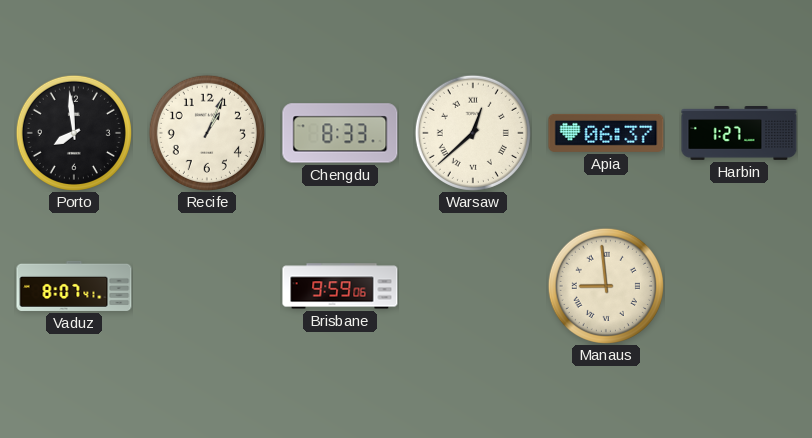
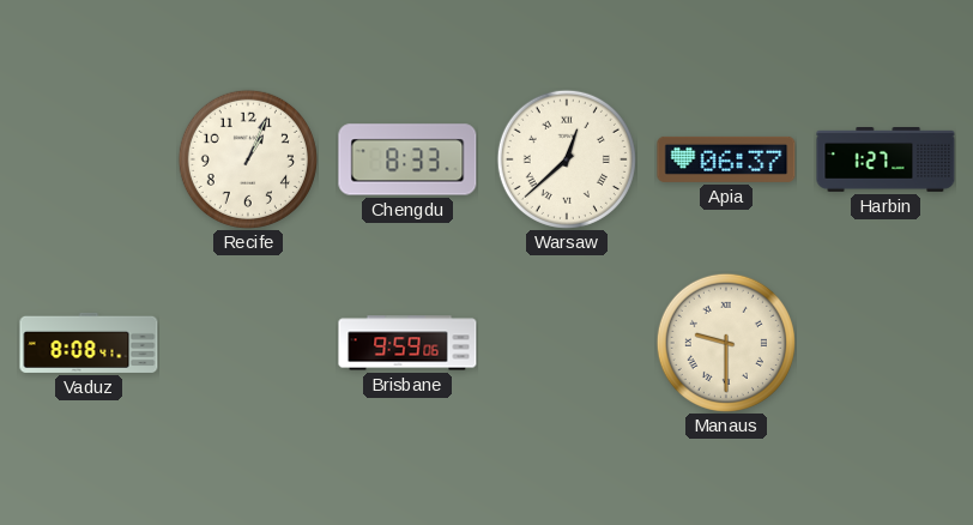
Porto: 7:59 -> none (74, 133)
Vaduz: 8:07 -> 8:08 (89, 343)
Manaus: 8:59 -> 9:30 (726, 343)
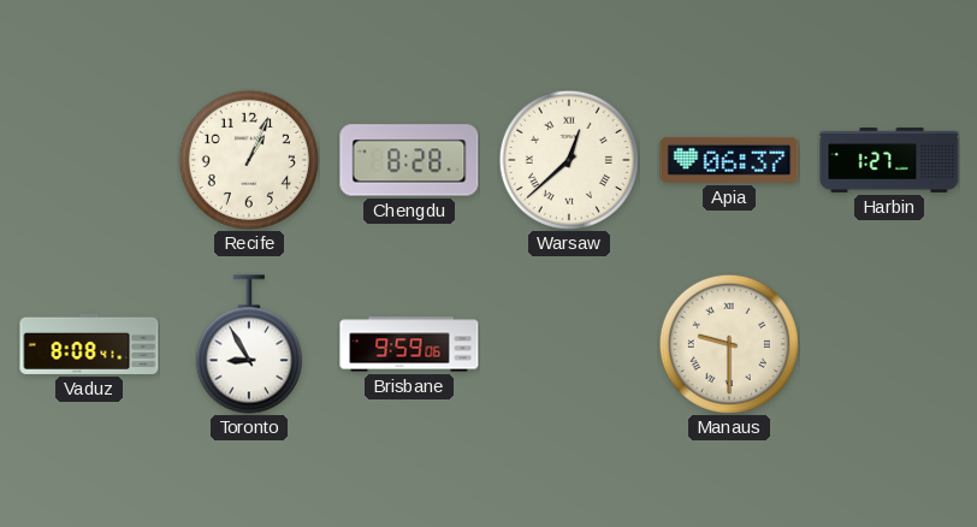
Chengdu: 8:33 -> 8:28 (409, 160)
Toronto: none -> 8:55 (249, 344)
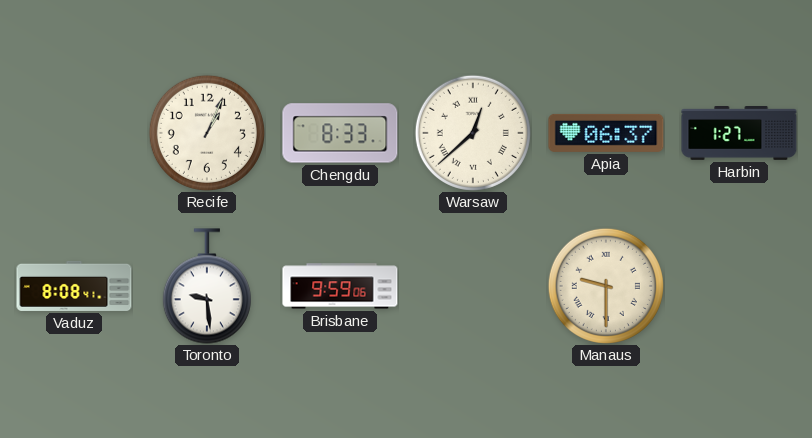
Chengdu: 8:28 -> 8:33 (340, 133)
Toronto: 8:55 -> 9:29 (207, 286)
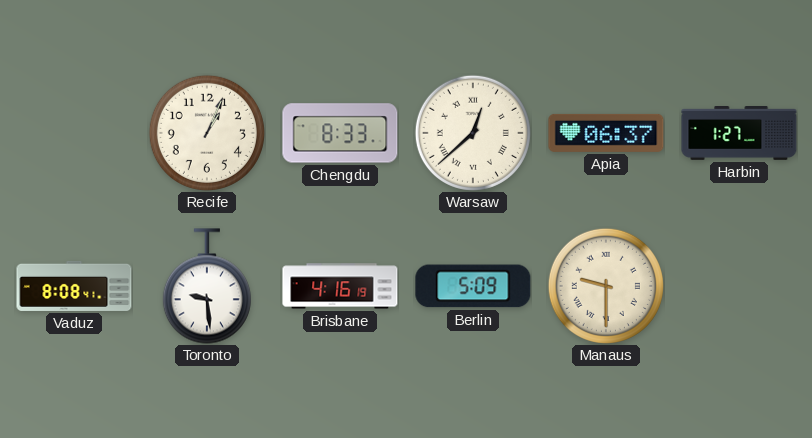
Brisbane: 9:59 -> 4:16 (340, 286)
Berlin: none -> 5:09 (473, 286)
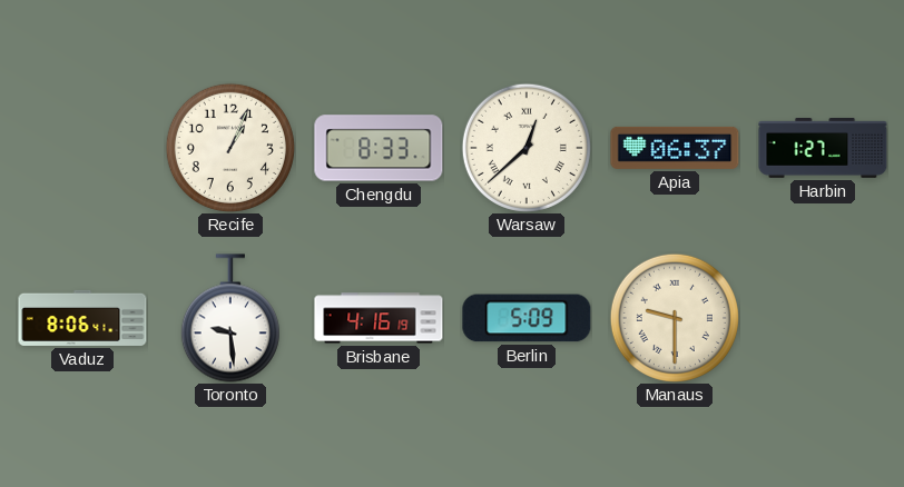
Vaduz: 8:08 -> 8:06 (82, 318)
